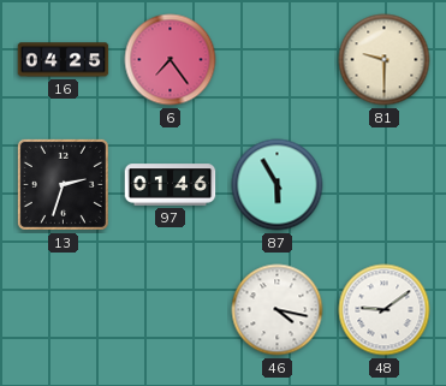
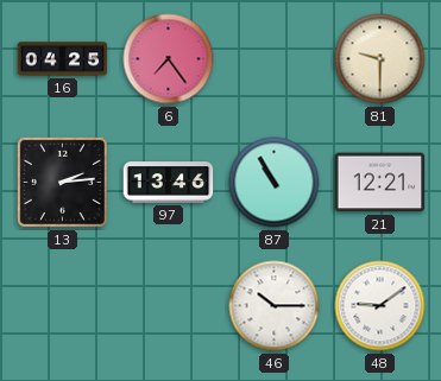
13: 2:33 -> 2:14 (62, 182)
97: 01:46 -> 13:46 (169, 183)
87: 5:55 -> 10:55 (275, 183)
21: none -> 12:21 (380, 183)
46: 4:17 -> 10:15 (275, 306)
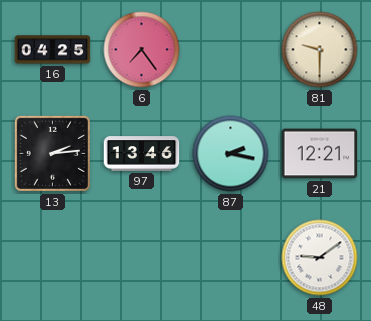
87: 10:55 -> 2:17 (231, 154)
46: 10:15 -> none (275, 306)
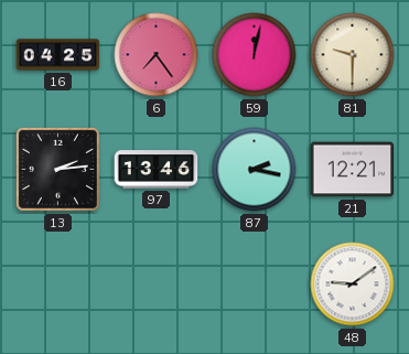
59: none -> 12:02 (255, 55)
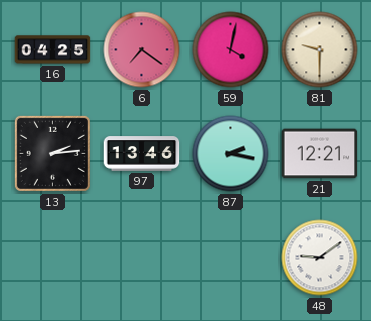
6: 7:24 -> 7:21 (142, 50)
59: 12:02 -> 4:02 (231, 50)
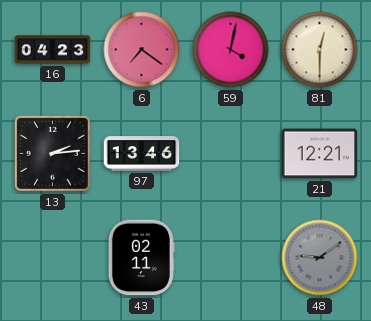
16: 04:25 -> 04:23 (53, 50)
81: 9:30 -> 12:30 (320, 50)
87: 2:17 -> none (231, 154)
43: none -> 02:11 (141, 258)
48 dial: white -> grey (320, 258)
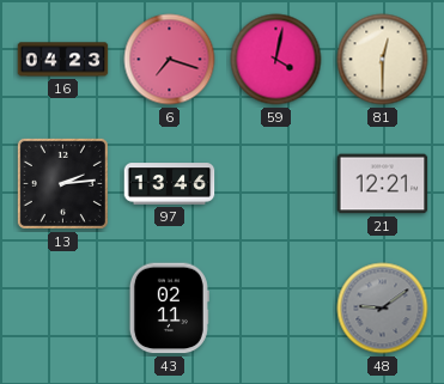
6: 7:21 -> 7:18 (170, 60)
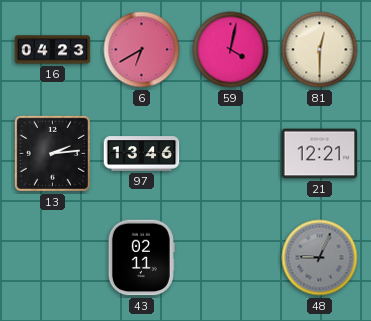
6: 7:18 -> 6:40 (142, 50)
48: 9:09 -> 9:04 (320, 258)
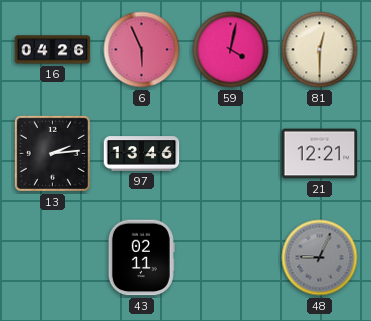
16: 04:23 -> 04:26 (53, 50)
6: 6:40 -> 5:56 (142, 50)
